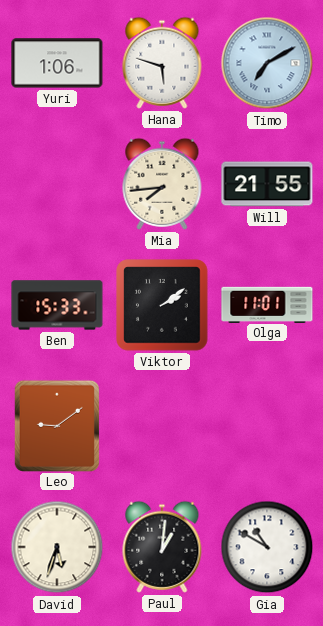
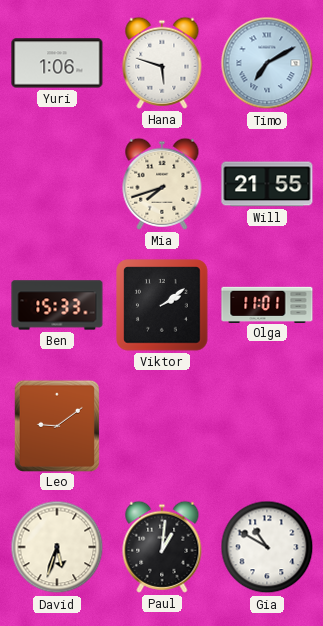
Mia: 7:44 -> 7:42 (162, 184)
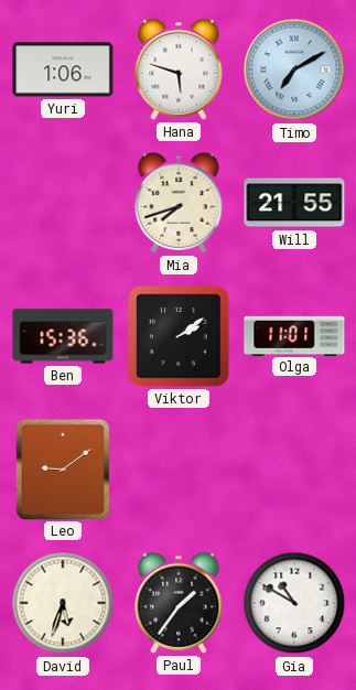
Ben: 15:33 -> 15:36 (63, 336)
Paul: 1:01 -> 1:36 (179, 603)
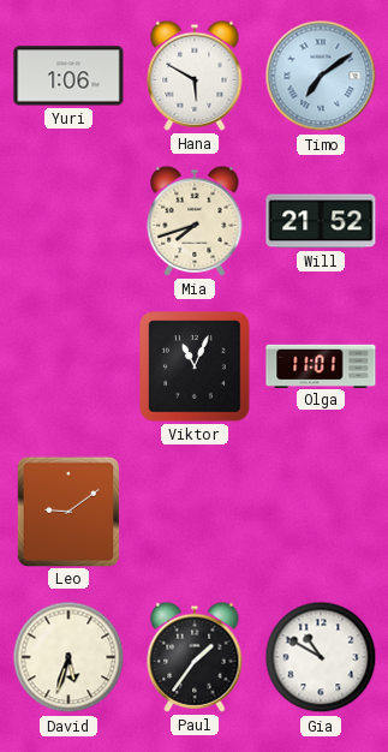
Hana: 5:48 -> 5:50 (195, 76)
Timo: 7:10 -> 7:09 (321, 76)
Will: 21:55 -> 21:52 (321, 221)
Ben: 15:36 -> none (63, 336)
Viktor: 2:09 -> 11:04 (195, 366)
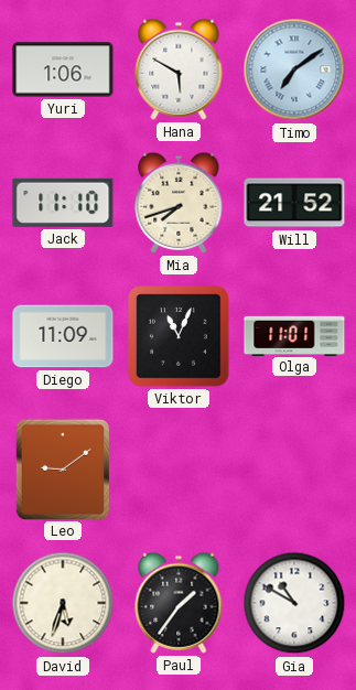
Jack: none -> 11:10 (63, 203)
Diego: none -> 11:09 (63, 336)
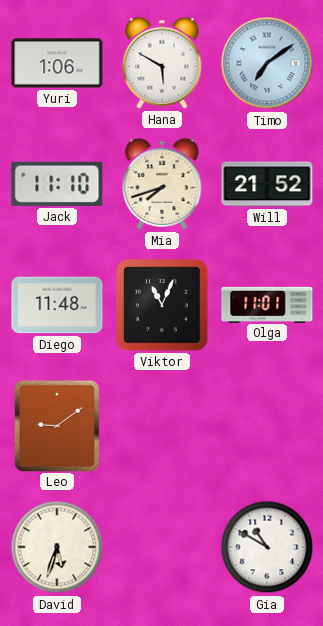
Diego: 11:09 -> 11:48 (57, 305)
Paul: 1:36 -> none (179, 603)
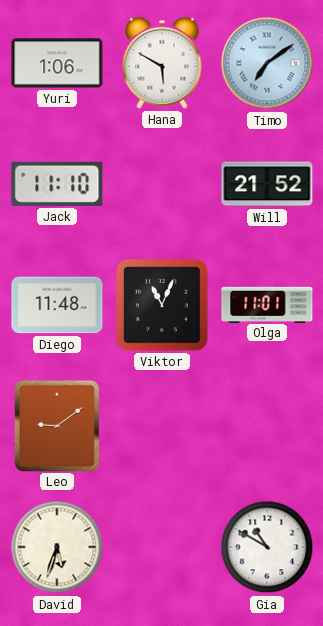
Mia: 7:42 -> none (162, 184)
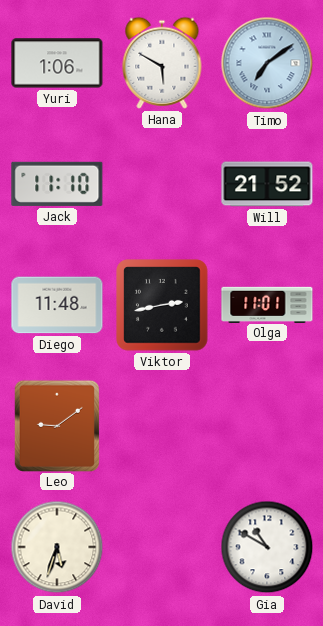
Viktor: 11:04 -> 2:43 (162, 305)
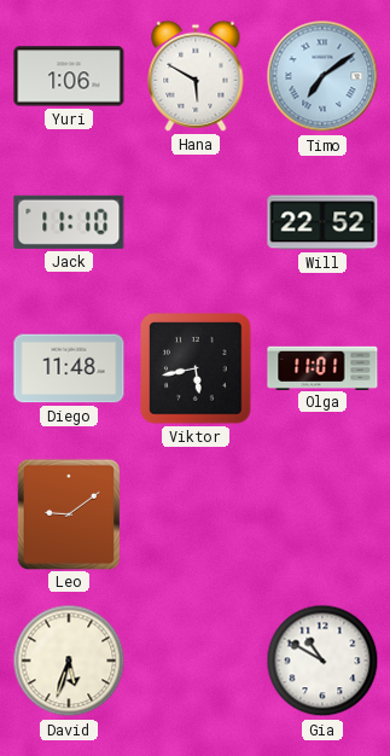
Will: 21:52 -> 22:52 (322, 222)
Viktor: 2:43 -> 5:43 (196, 368)
